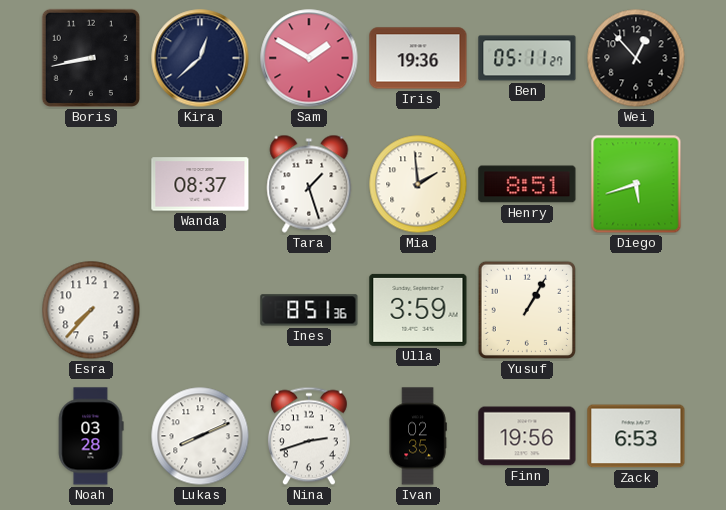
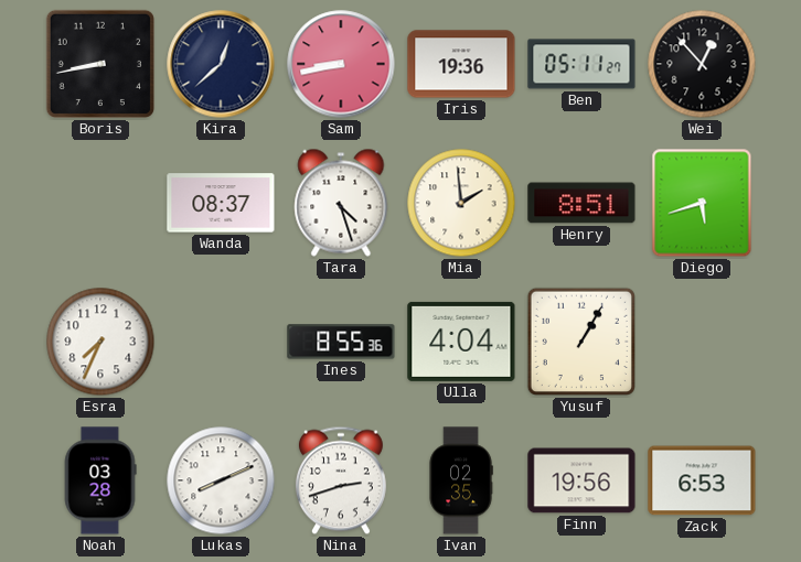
Sam: 1:50 -> 8:43 (341, 64)
Tara: 1:27 -> 4:27 (341, 203)
Esra: 7:37 -> 7:34 (100, 342)
Ines: 8:51 -> 8:55 (341, 342)
Ulla: 3:59 -> 4:04 (461, 342)
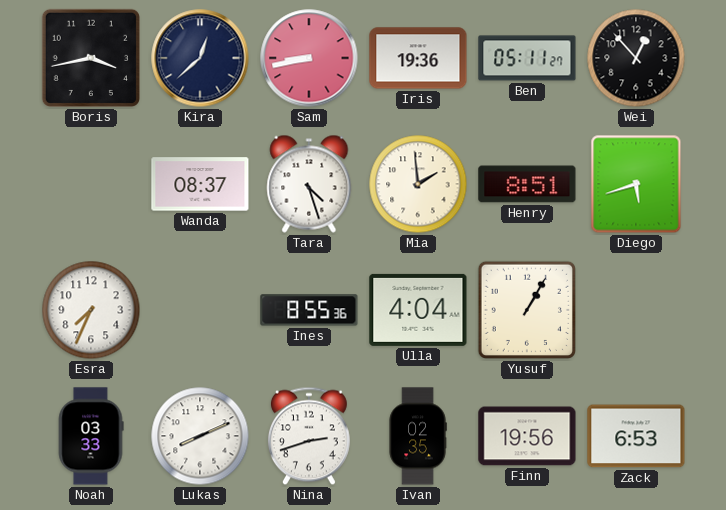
Boris: 8:43 -> 3:43 (91, 58)
Noah: 03:28 -> 03:33 (91, 436)
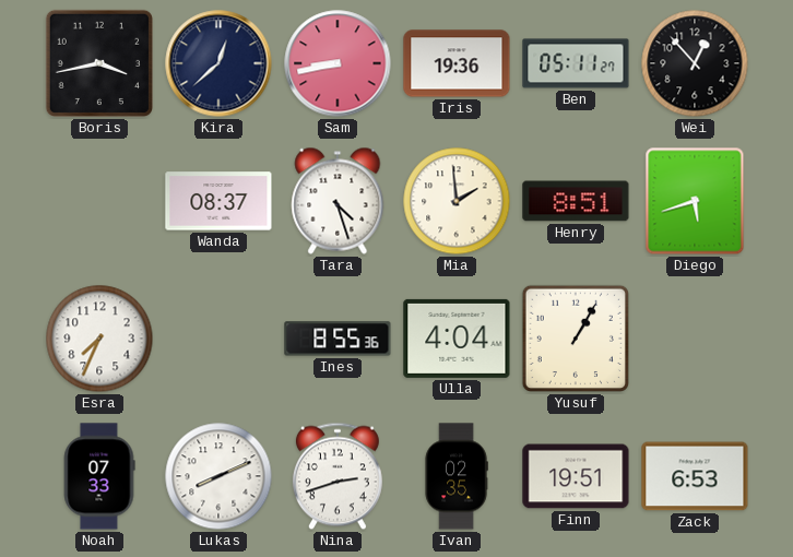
Noah: 03:33 -> 07:33 (99, 476)
Finn: 19:56 -> 19:51 (576, 476)
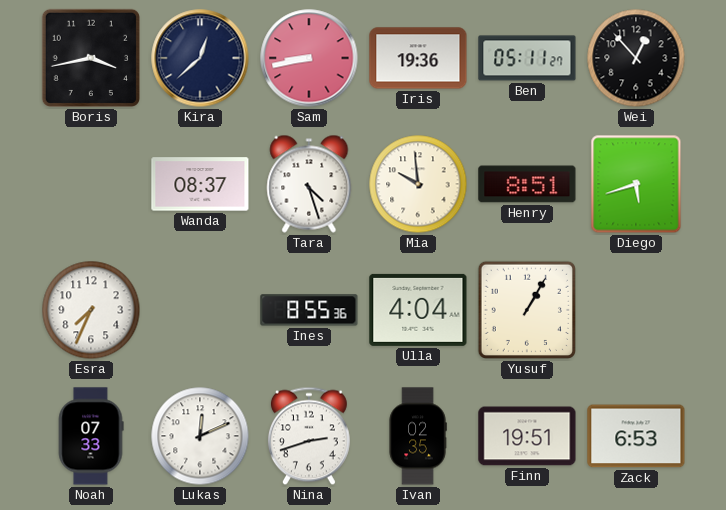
Mia: 1:59 -> 9:59 (418, 184)
Lukas: 8:11 -> 12:11 (200, 436)
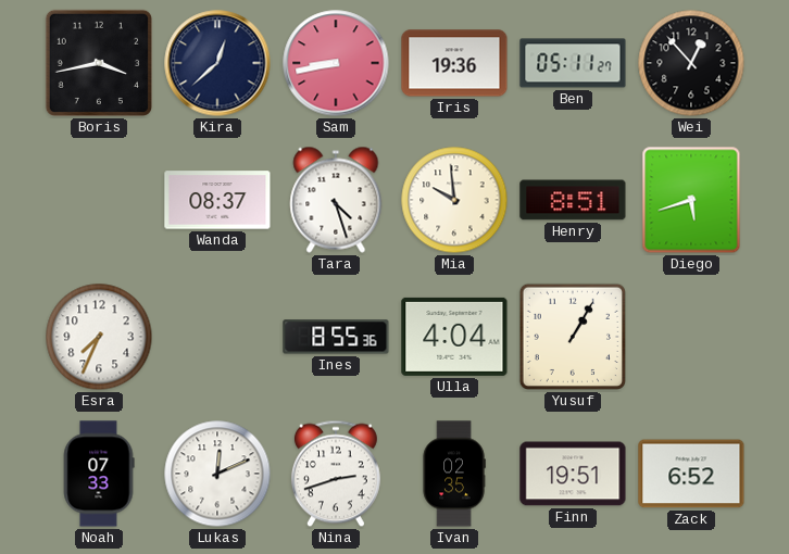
Zack: 6:53 -> 6:52 (691, 474)
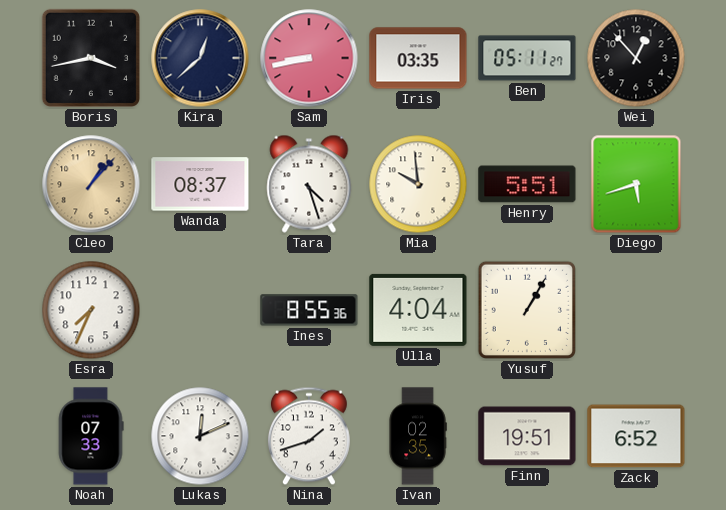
Iris: 19:36 -> 03:35 (418, 58)
Cleo: none -> 1:07 (91, 184)
Henry: 8:51 -> 5:51 (527, 184)
Nina: 2:42 -> 1:42 (309, 436)
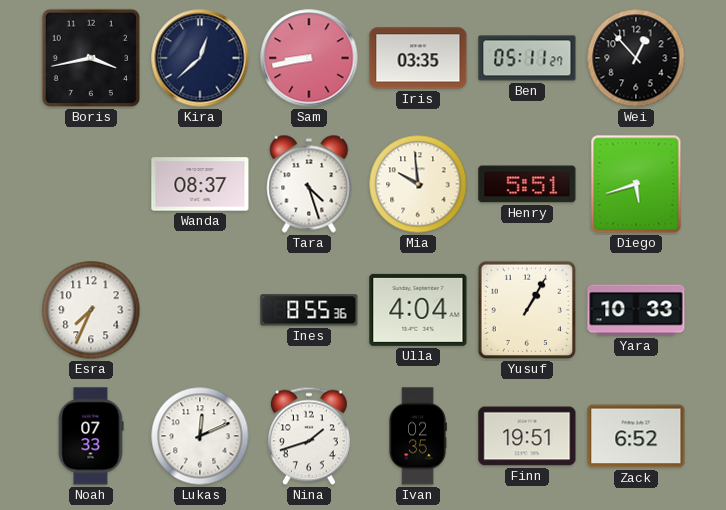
Cleo: 1:07 -> none (91, 184)
Yara: none -> 10:33 (636, 310)
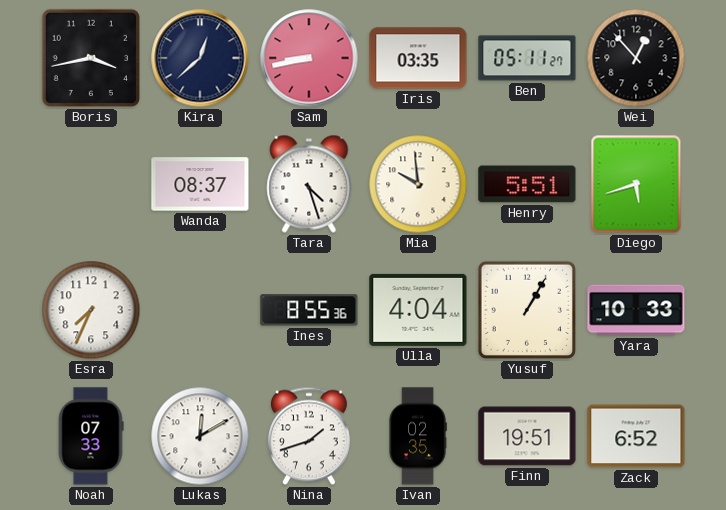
Lukas: 12:11 -> 12:10 (200, 436)
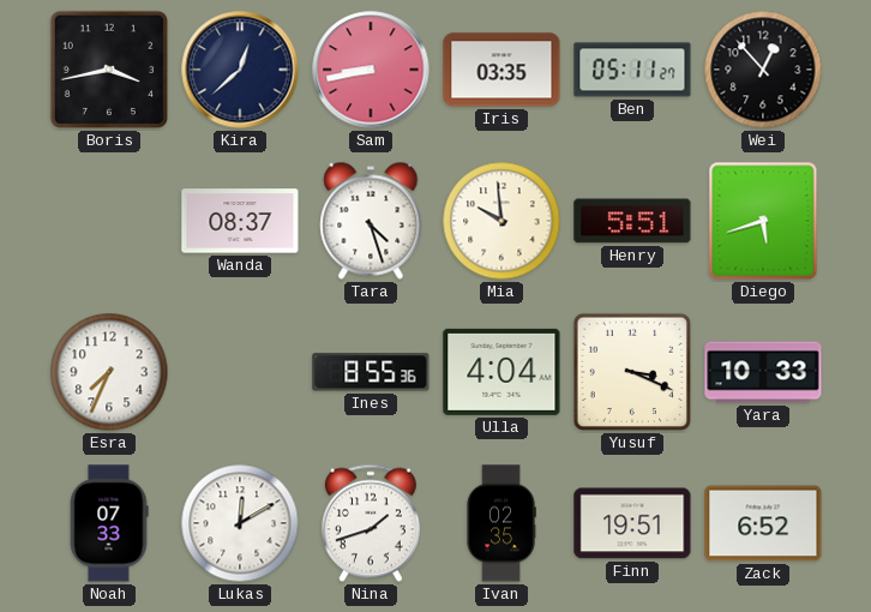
Yusuf: 1:05 -> 3:19 (632, 372)
